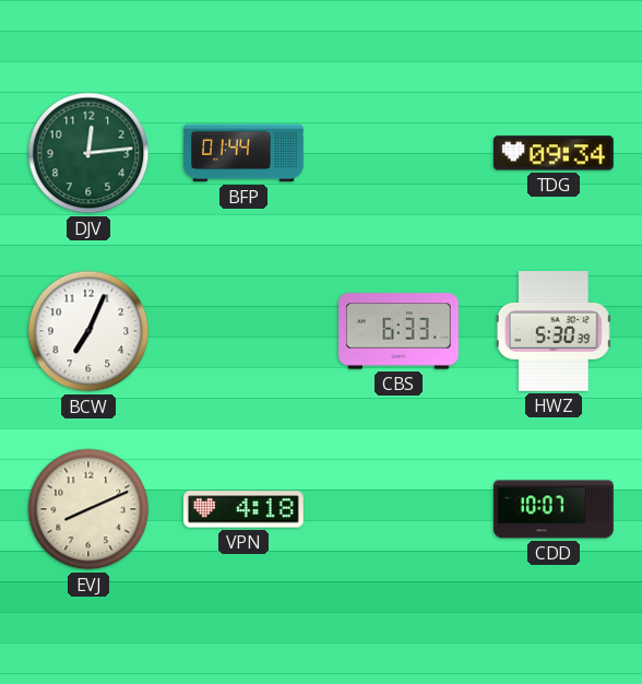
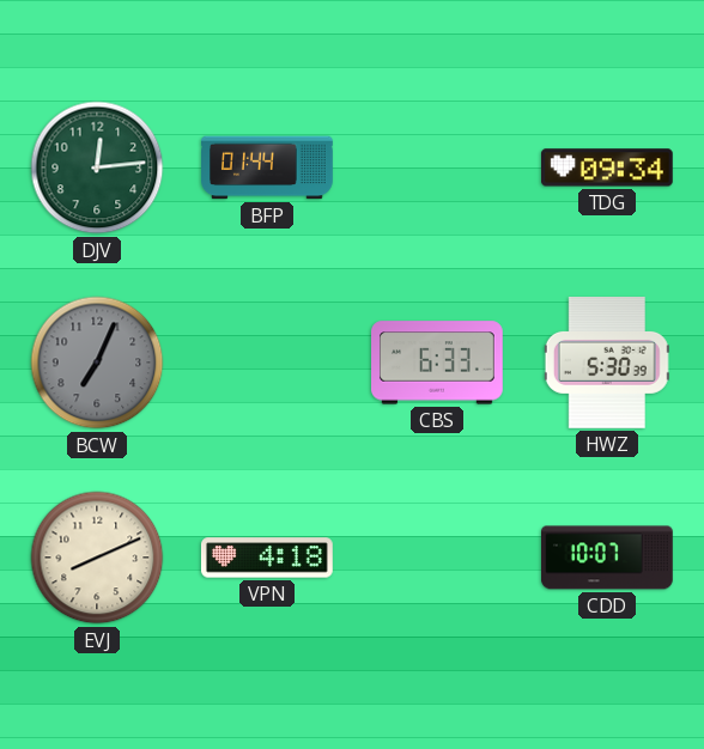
BCW dial: white -> grey (97, 363)
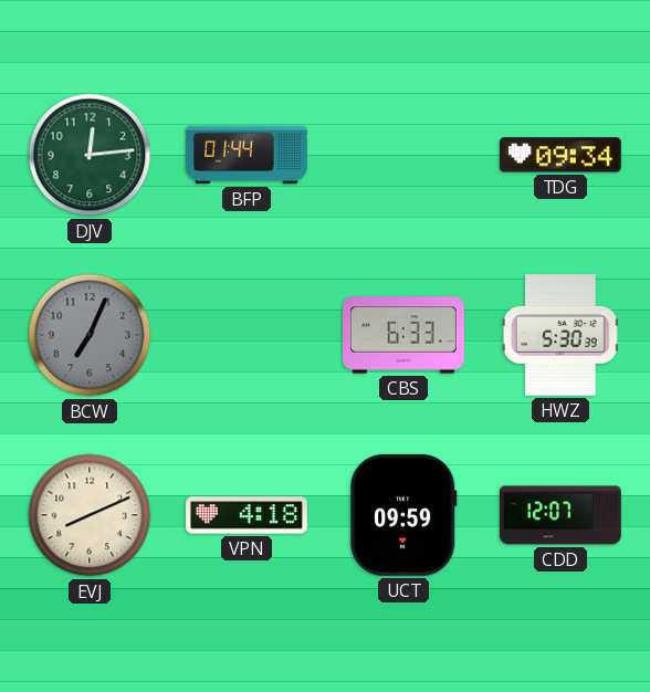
UCT: none -> 09:59 (403, 515)
CDD: 10:07 -> 12:07 (560, 515)
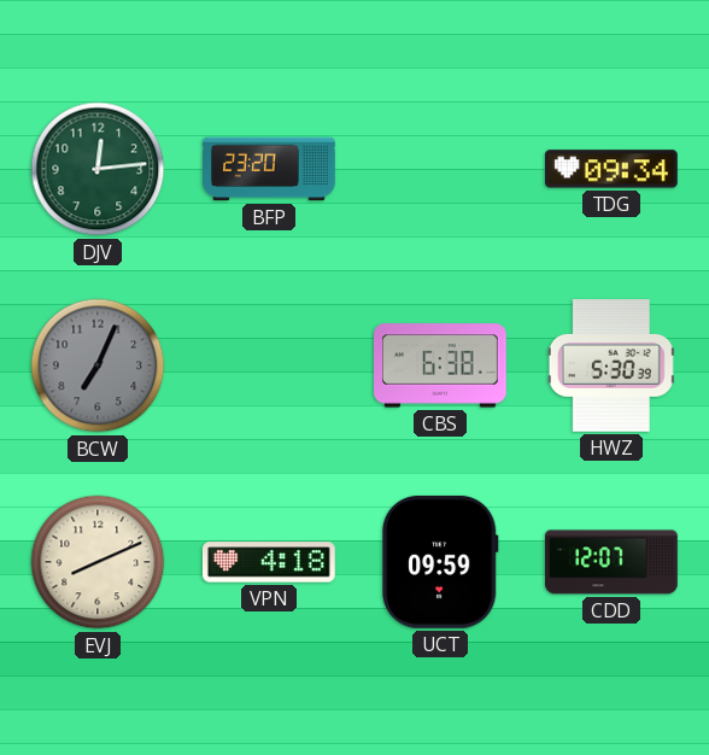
BFP: 01:44 -> 23:20 (270, 169)
CBS: 6:33 -> 6:38 (441, 365)
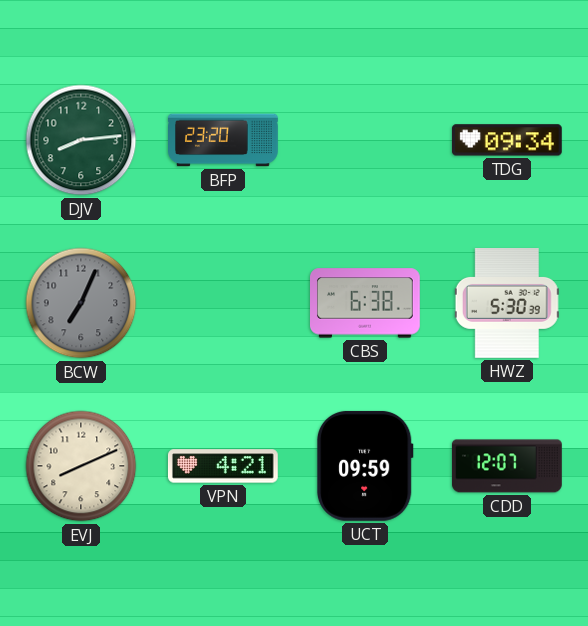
DJV: 12:14 -> 8:14 (81, 140)
VPN: 4:18 -> 4:21 (223, 466)
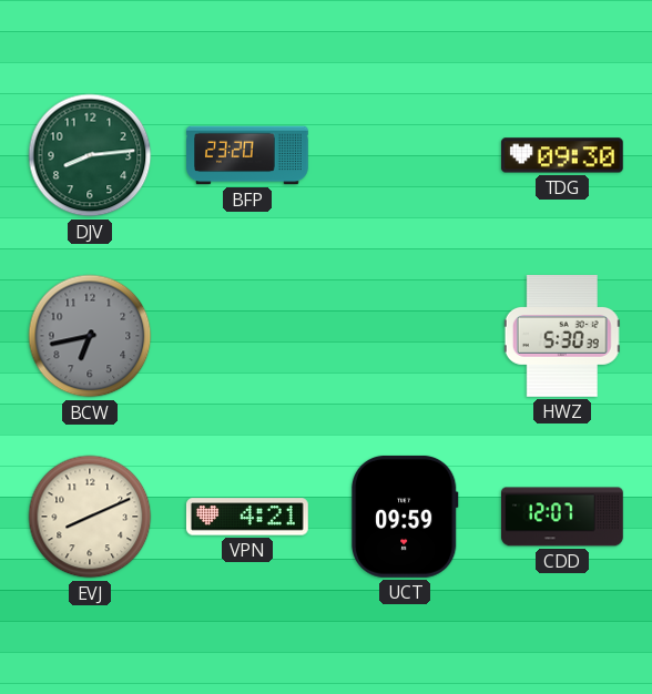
TDG: 09:34 -> 09:30 (562, 155)
BCW: 7:04 -> 6:43 (90, 336)
CBS: 6:38 -> none (366, 303)
